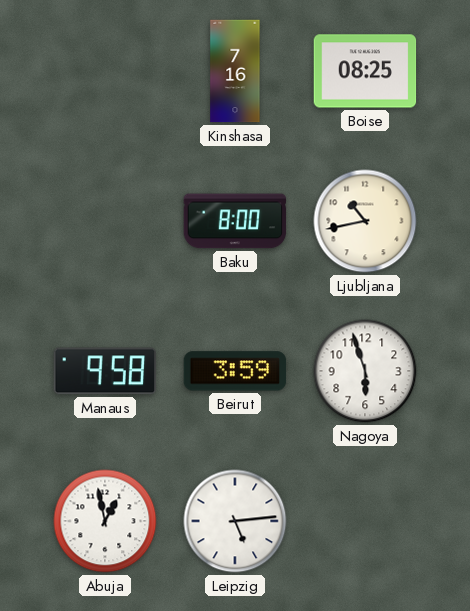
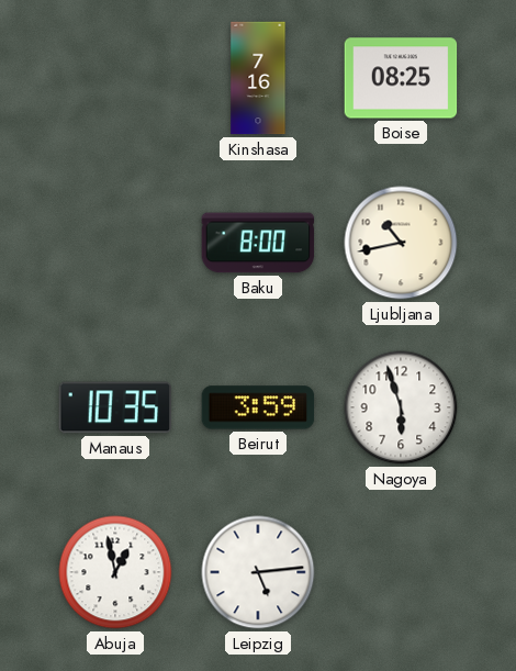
Manaus: 9:58 -> 10:35 (114, 407)
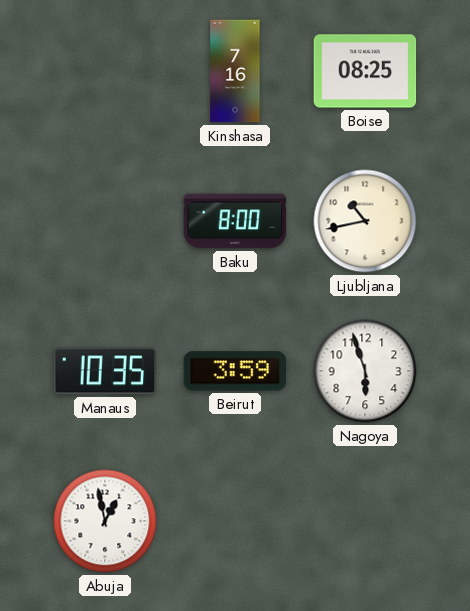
Leipzig: 5:14 -> none (258, 572)
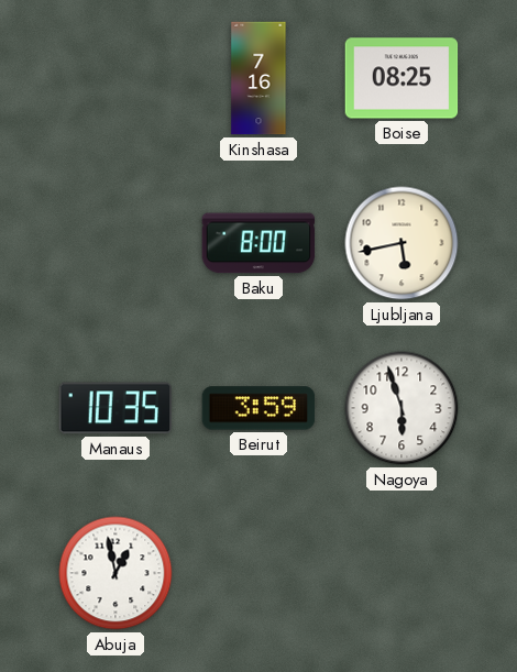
Ljubljana: 10:43 -> 5:43 (402, 243)
